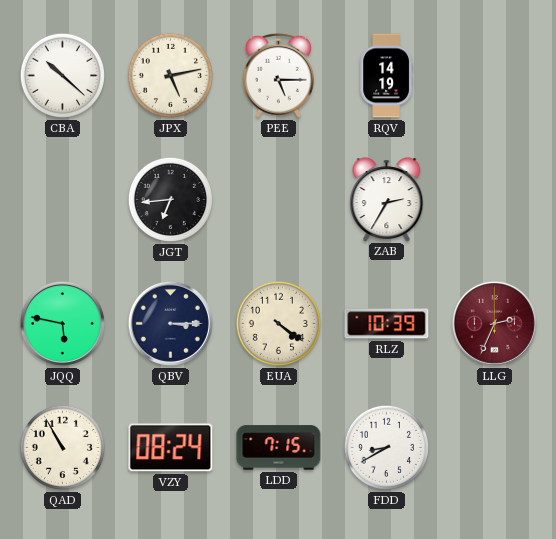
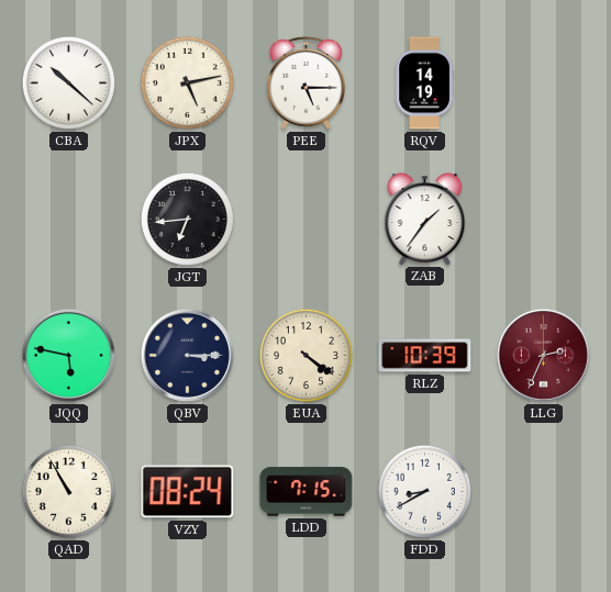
ZAB: 2:35 -> 1:36 (425, 219)
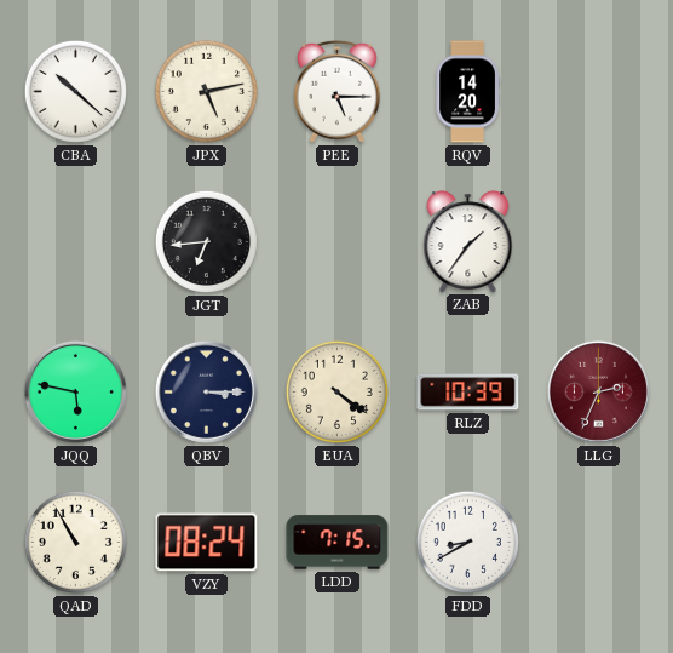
RQV: 14:19 -> 14:20 (467, 92)
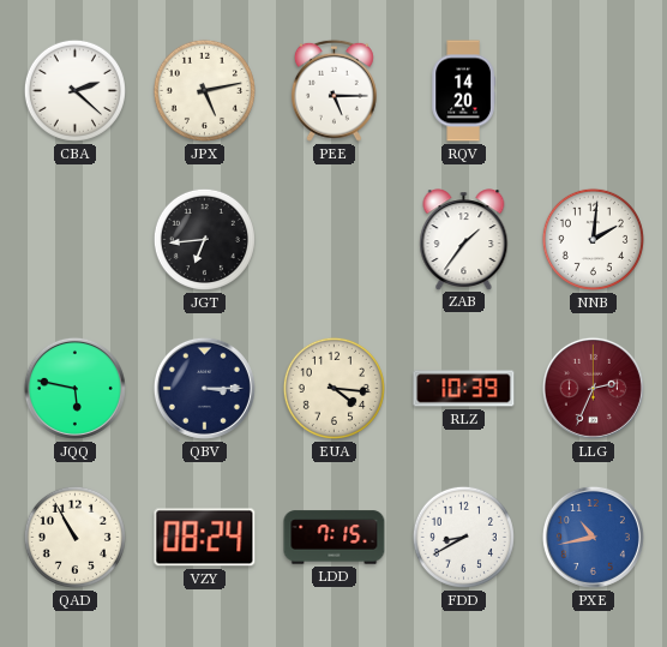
CBA: 10:22 -> 2:22 (74, 90)
NNB: none -> 2:01 (593, 239)
EUA: 4:21 -> 4:16 (333, 388)
PXE: none -> 10:43 (593, 537)
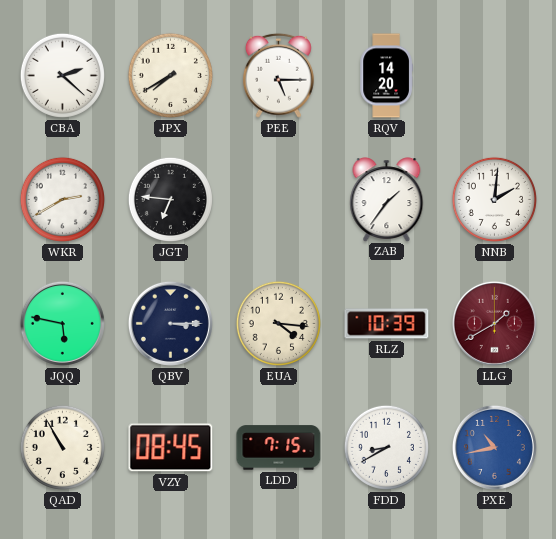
JPX: 5:13 -> 7:40 (170, 75)
WKR: none -> 2:40 (62, 199)
JGT: 6:44 -> 6:46 (170, 199)
LLG: 2:34 -> 1:40 (494, 323)
VZY: 08:24 -> 08:45 (171, 448)
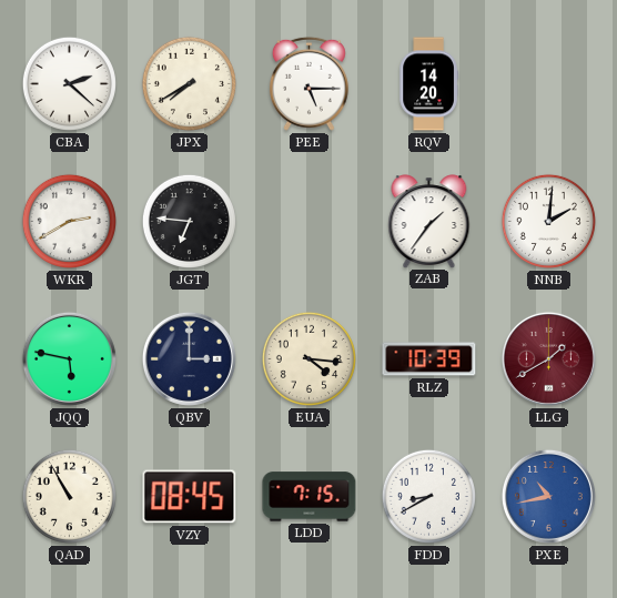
QBV: 3:15 -> 3:00 (189, 358)
